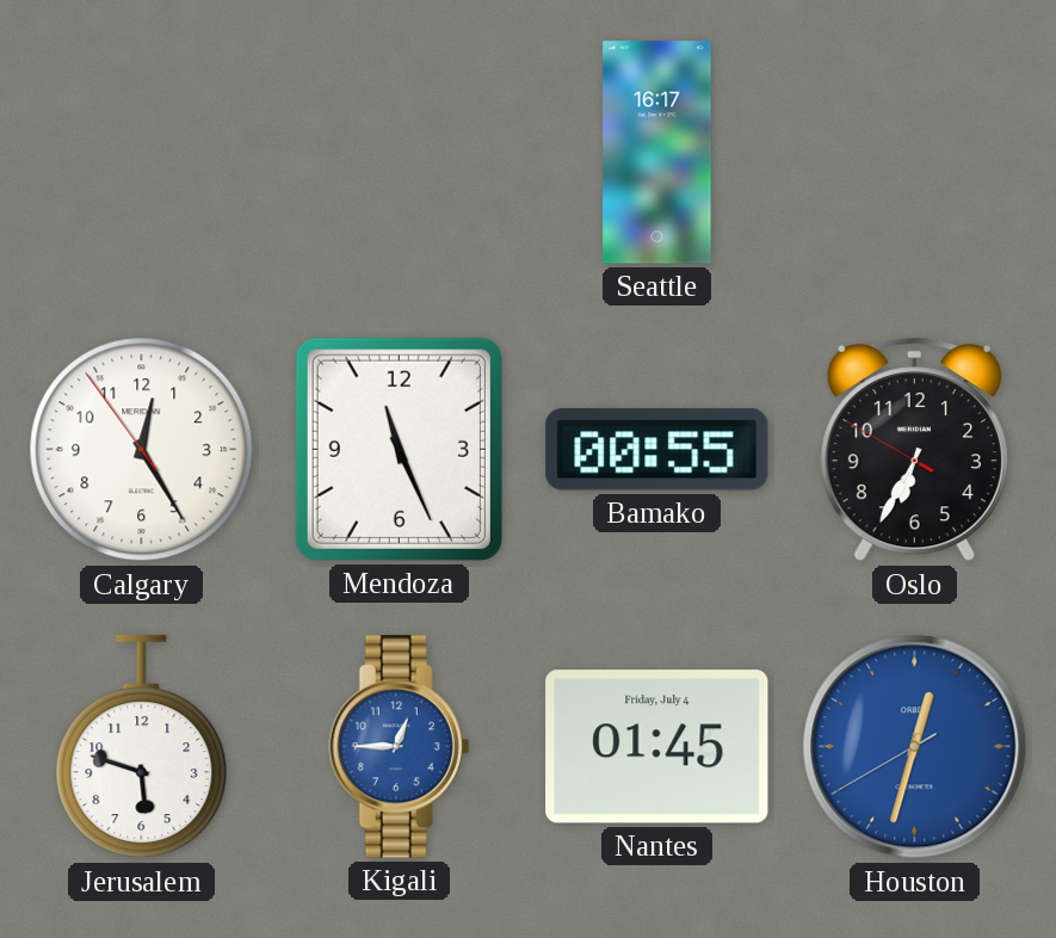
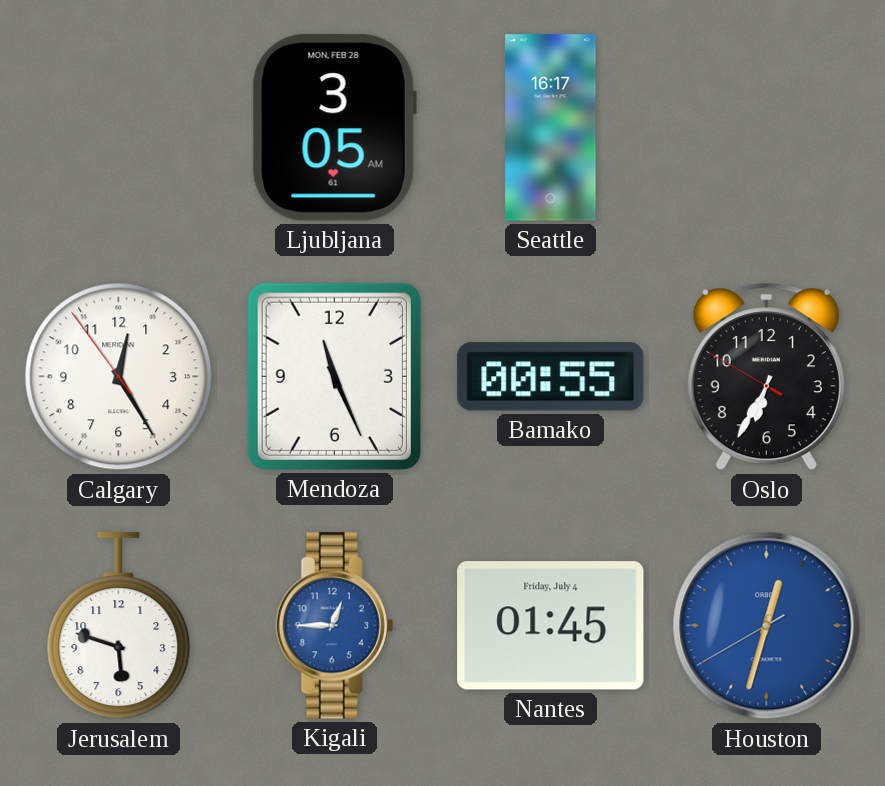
Ljubljana: none -> 3:05 (334, 128)
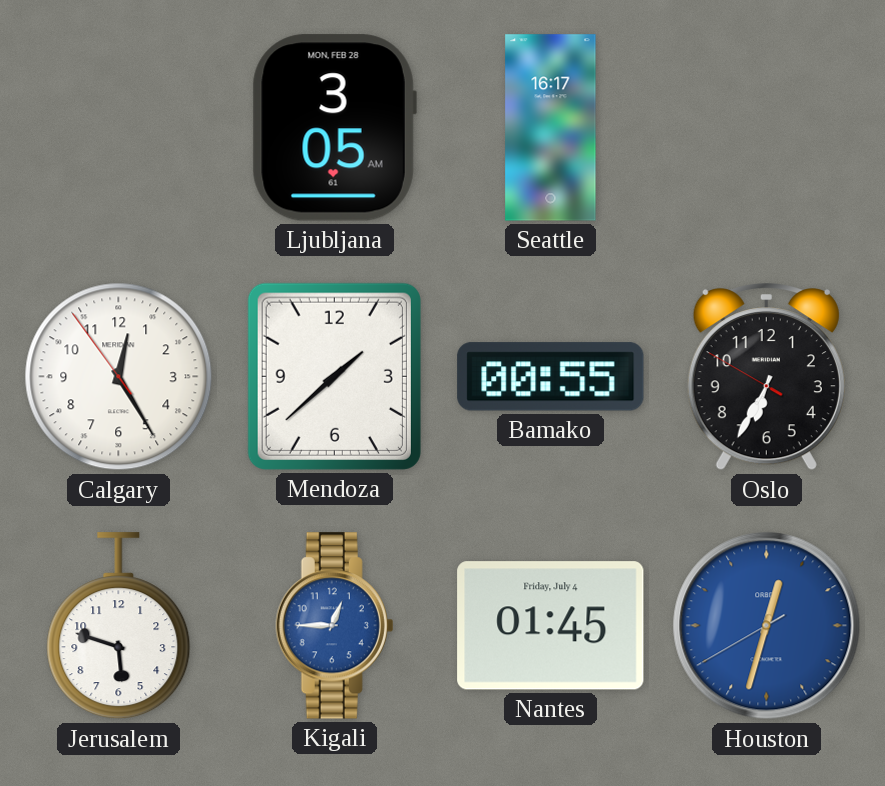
Mendoza: 11:26 -> 1:38 (334, 376)
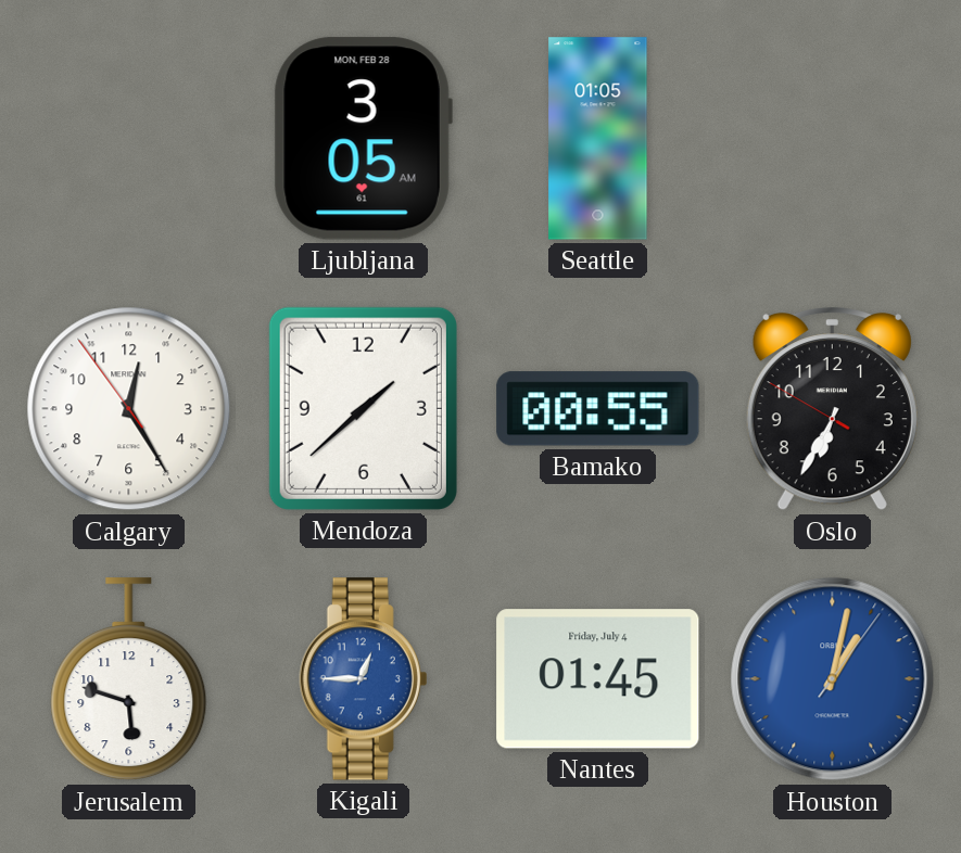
Seattle: 16:17 -> 01:05 (598, 139)
Houston: 12:32 -> 1:02 (833, 679)
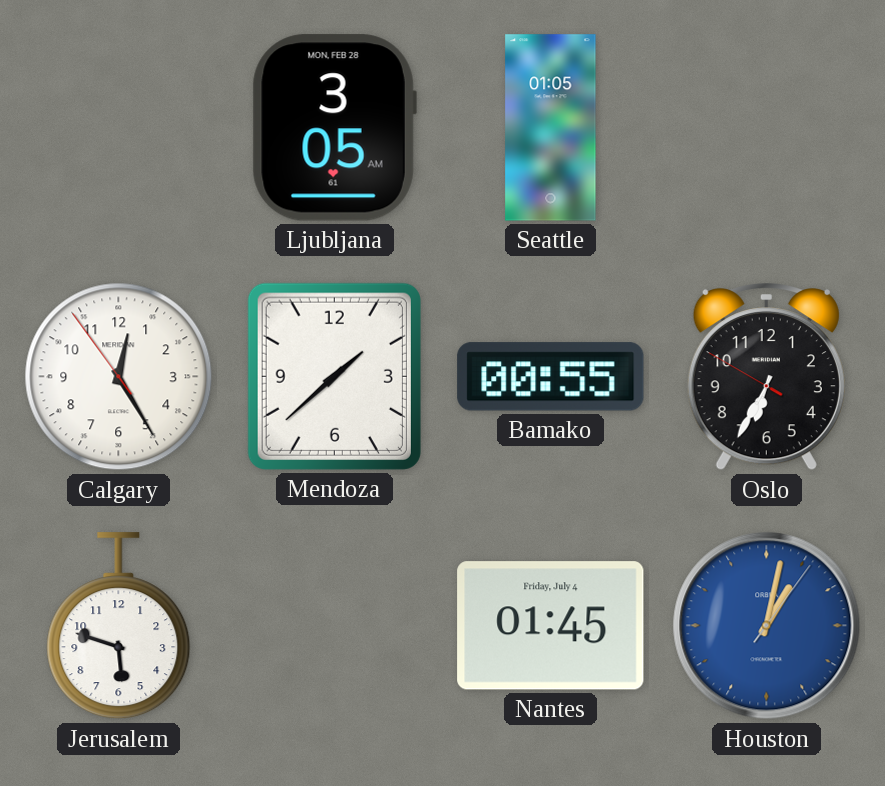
Kigali: 12:45 -> none (364, 679)
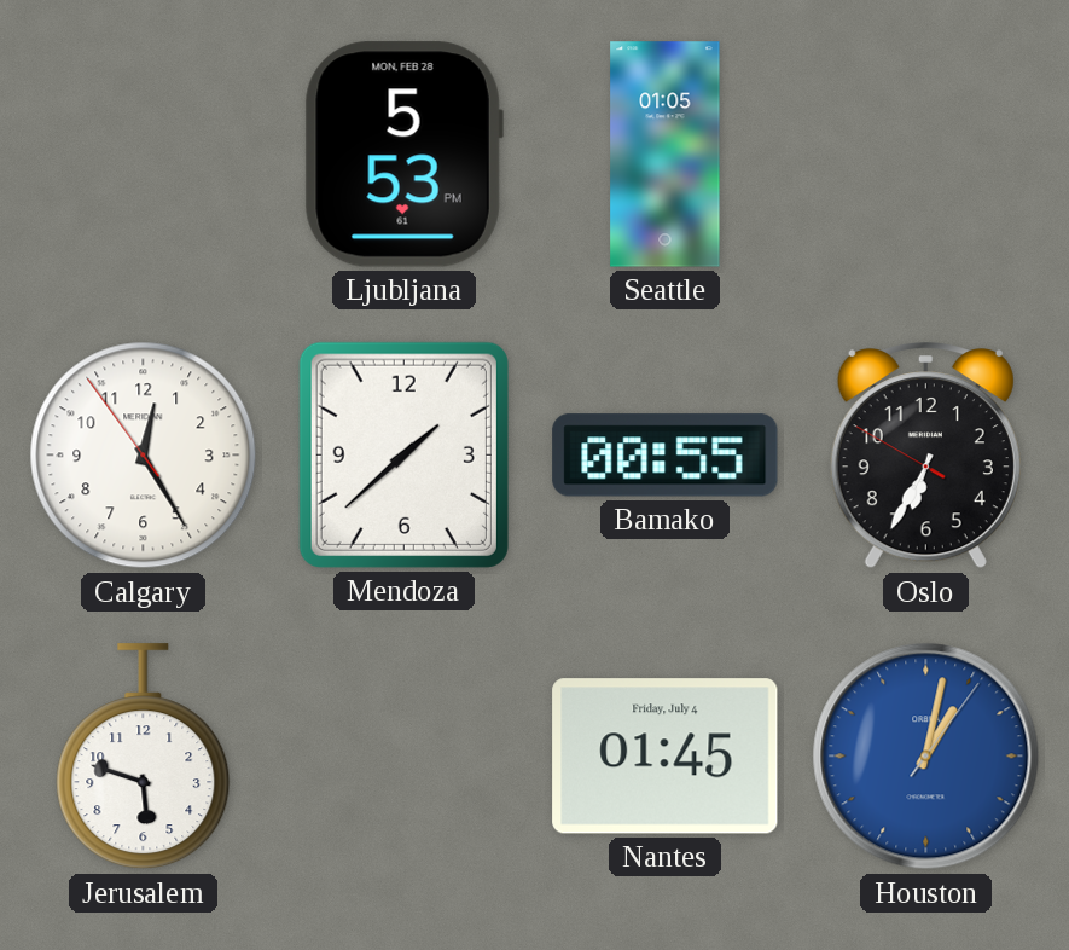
Ljubljana: 3:05 -> 5:53 (403, 155)
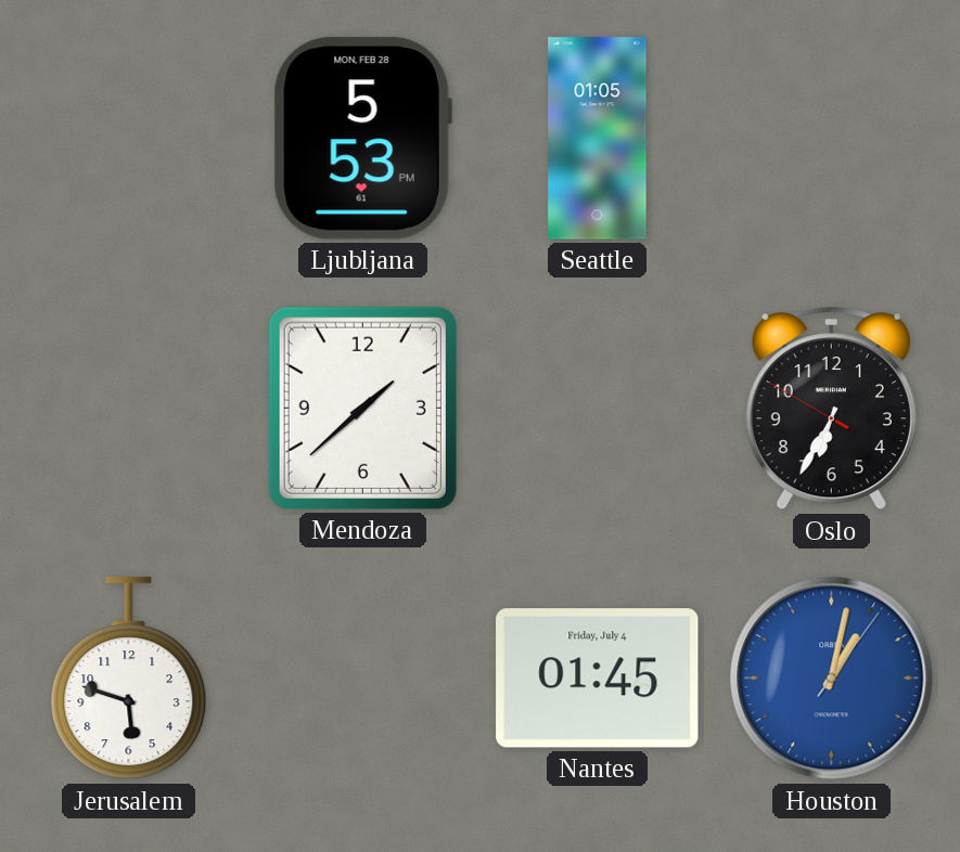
Calgary: 12:24 -> none (144, 456)
Bamako: 00:55 -> none (666, 456)
